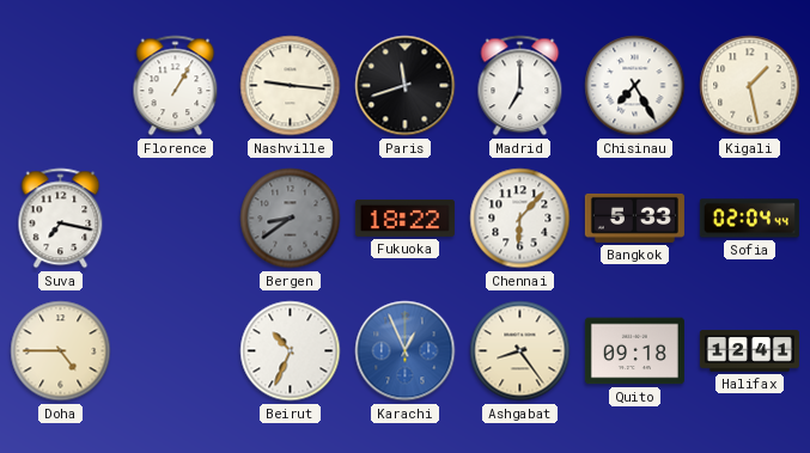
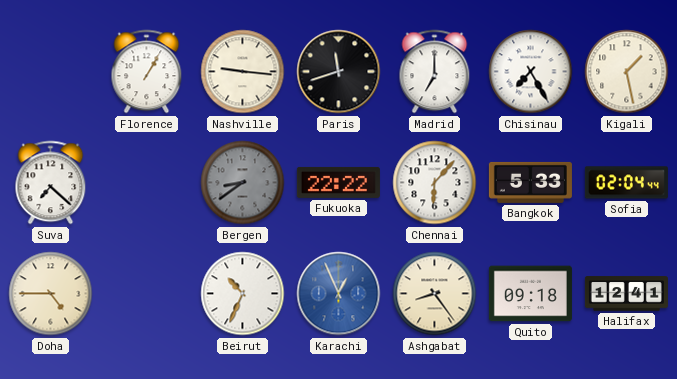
Suva: 7:17 -> 7:22 (51, 183)
Fukuoka: 18:22 -> 22:22 (338, 182)
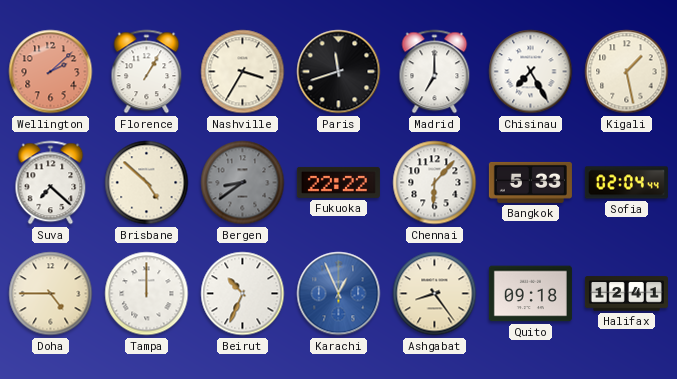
Wellington: none -> 2:08 (51, 72)
Nashville: 9:16 -> 3:35 (243, 72)
Brisbane: none -> 4:52 (147, 183)
Tampa: none -> 12:00 (147, 294)
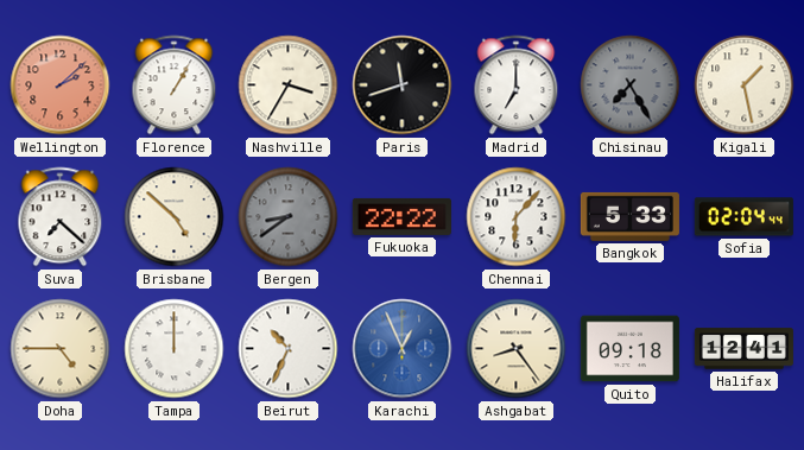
Chisinau dial: white -> grey (631, 85)
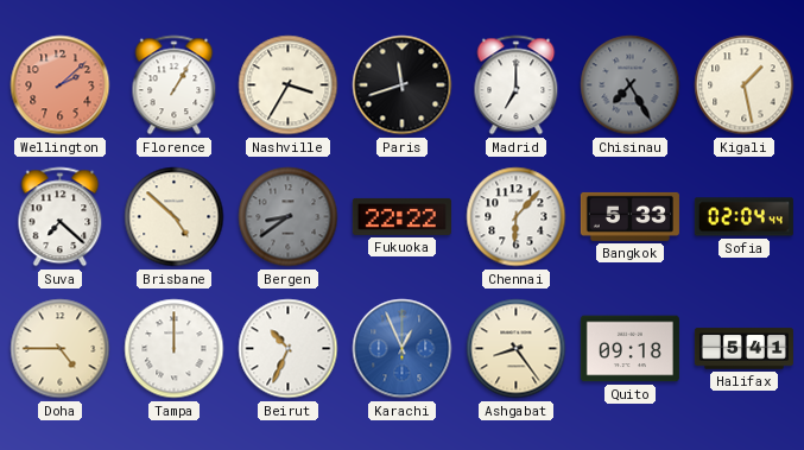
Halifax: 12:41 -> 5:41 (743, 349)
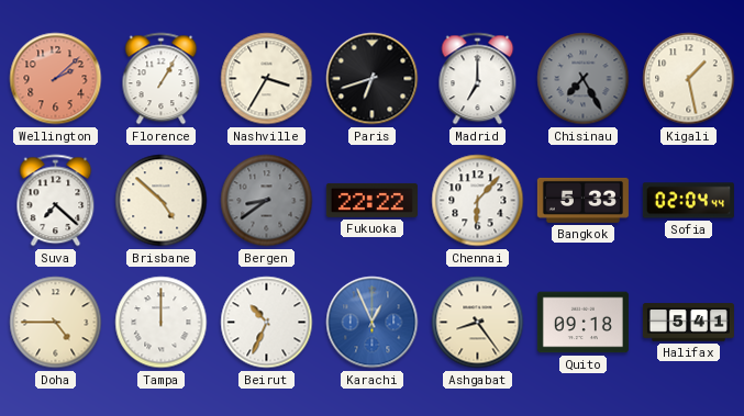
Paris: 11:42 -> 6:42 (373, 79)
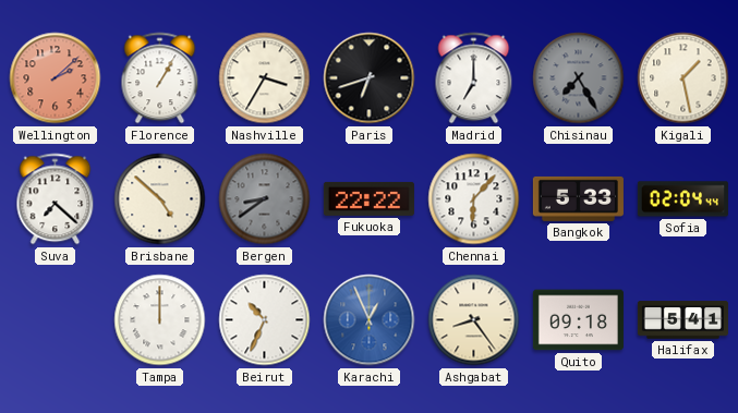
Doha: 4:45 -> none (56, 323)
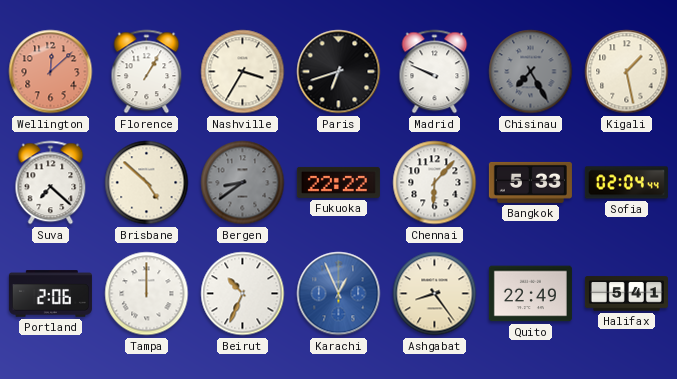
Wellington: 2:08 -> 12:08 (51, 72)
Madrid: 7:00 -> 9:49 (435, 72)
Portland: none -> 2:06 (50, 294)
Quito: 09:18 -> 22:49 (530, 294)
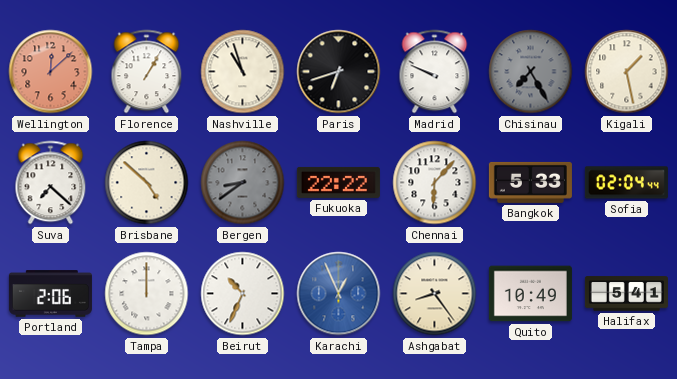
Nashville: 3:35 -> 10:57 (243, 72)
Quito: 22:49 -> 10:49 (530, 294)
